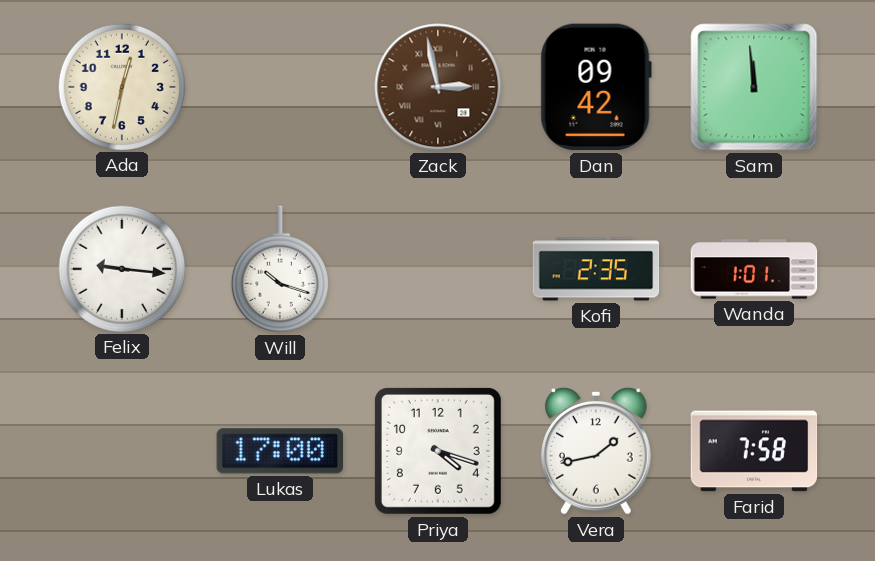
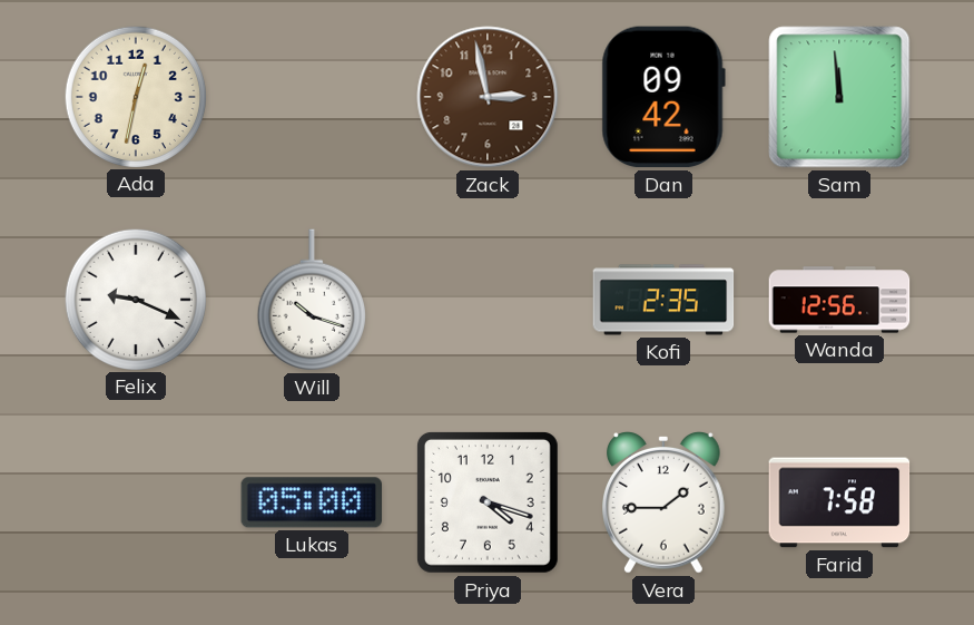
Zack numerals: Roman -> Arabic (488, 97)
Felix: 9:16 -> 9:19 (135, 299)
Wanda: 1:01 -> 12:56 (839, 300)
Lukas: 17:00 -> 05:00 (312, 502)
Vera: 1:43 -> 1:45 (665, 504)
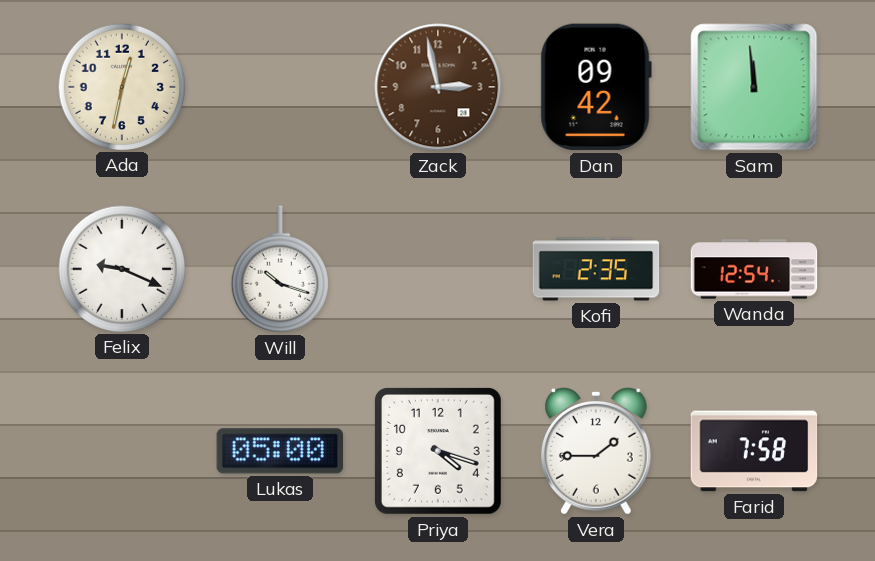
Wanda: 12:56 -> 12:54 (754, 269)
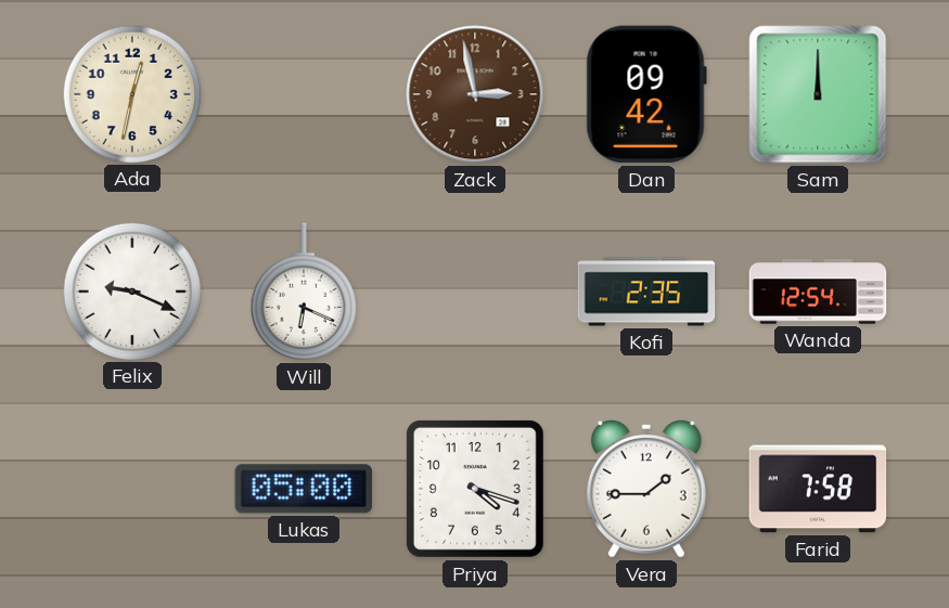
Sam: 11:59 -> 12:00 (818, 94)
Will: 10:18 -> 6:19 (304, 292)
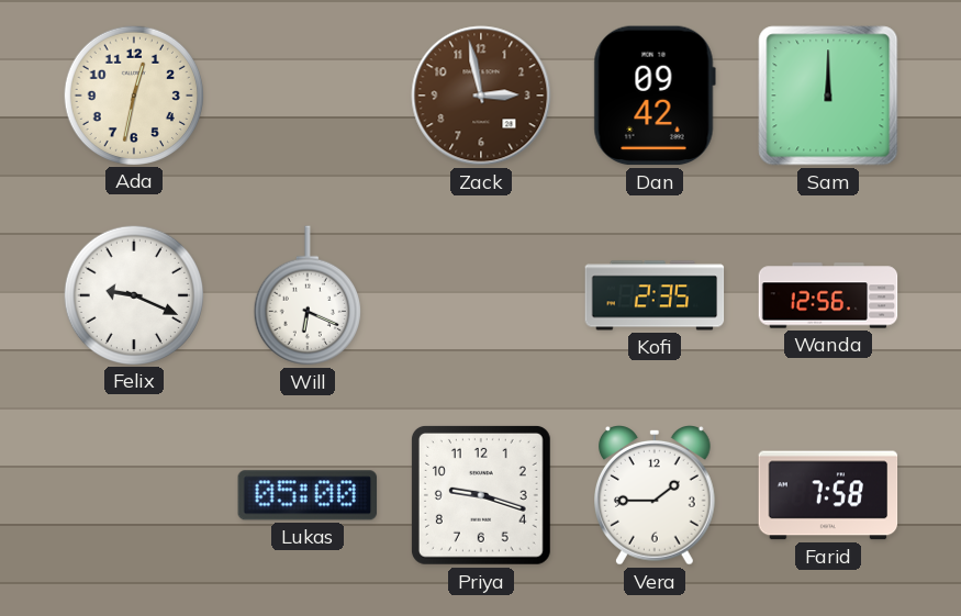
Wanda: 12:54 -> 12:56 (828, 295)
Priya: 4:18 -> 9:18 (481, 495)
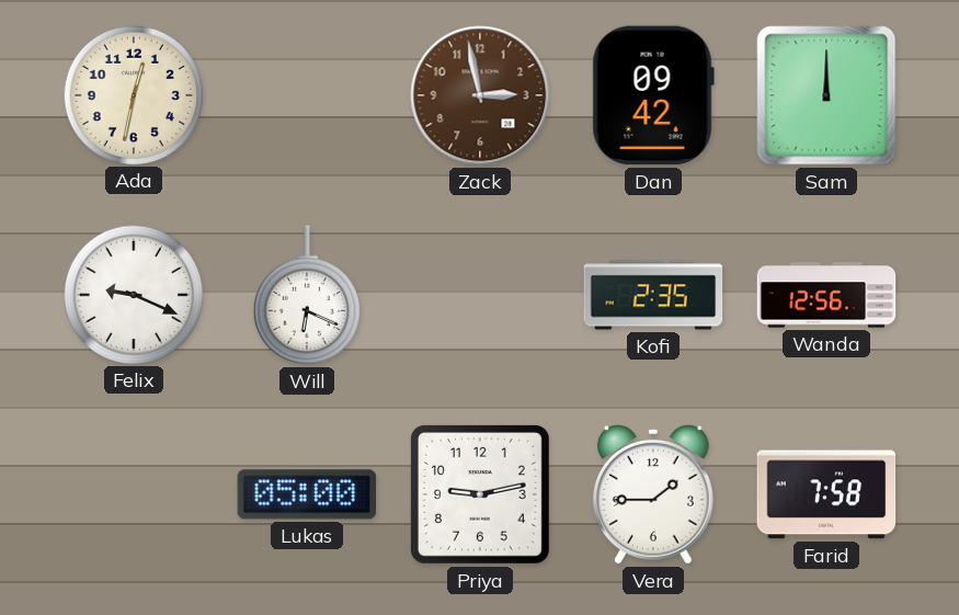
Priya: 9:18 -> 9:13 (480, 494)
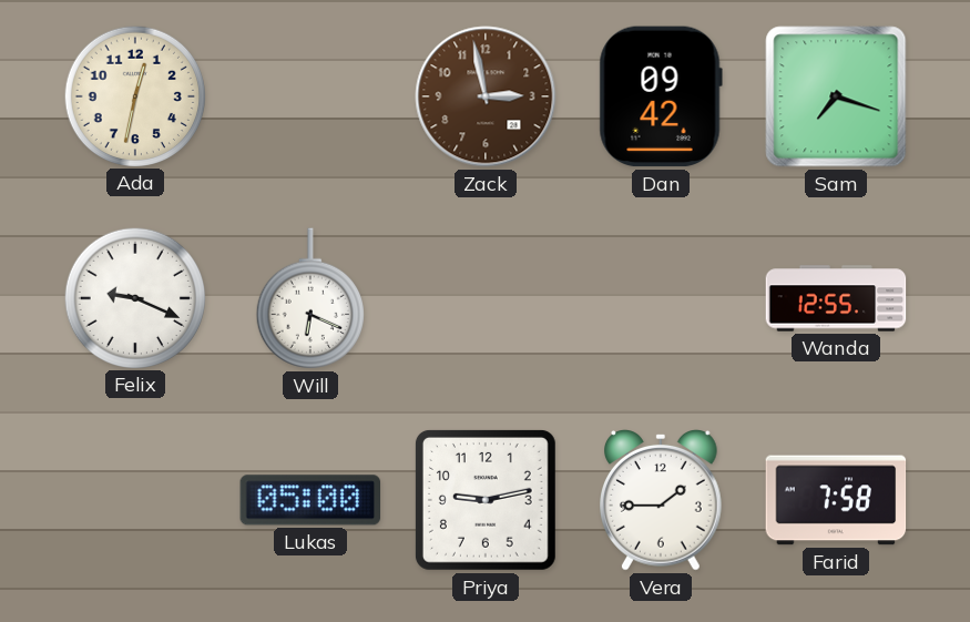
Sam: 12:00 -> 7:18 (836, 96)
Kofi: 2:35 -> none (653, 295)
Wanda: 12:56 -> 12:55 (836, 298)
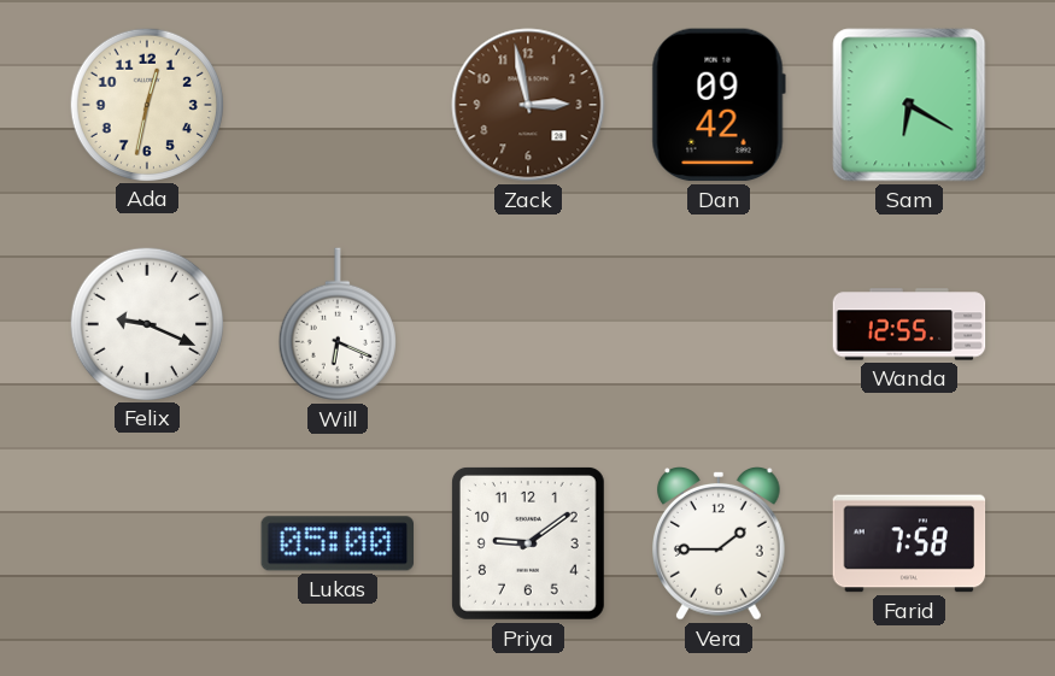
Sam: 7:18 -> 6:20 (909, 105)
Priya: 9:13 -> 9:09 (528, 543)
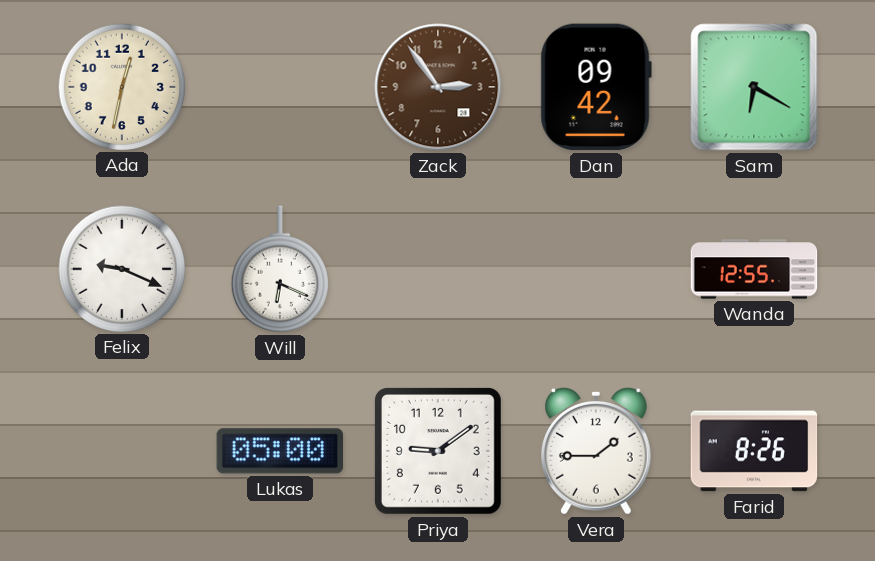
Zack: 2:58 -> 2:54 (438, 87)
Farid: 7:58 -> 8:26 (754, 451)
